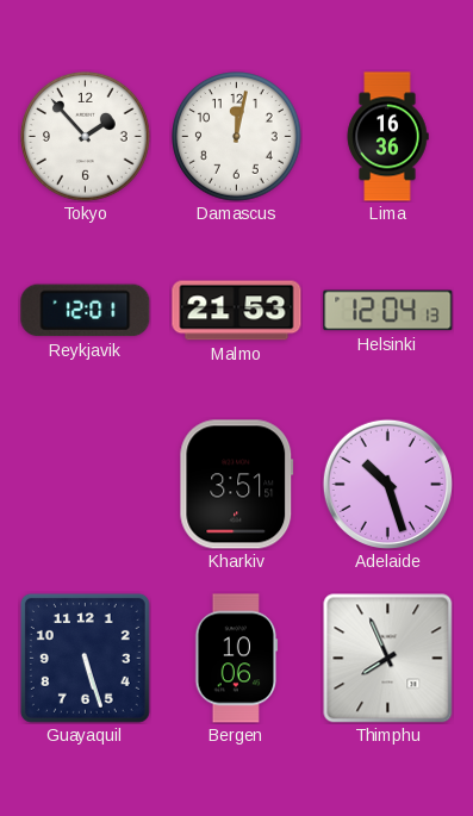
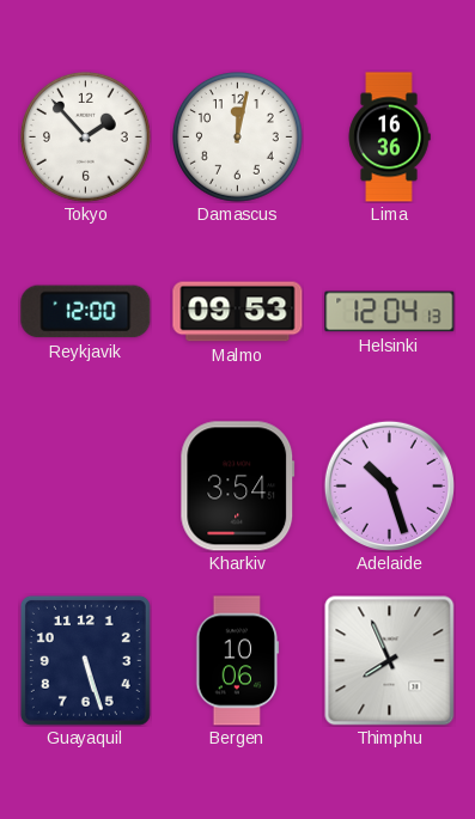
Reykjavik: 12:01 -> 12:00 (86, 312)
Malmo: 21:53 -> 09:53 (238, 312)
Kharkiv: 3:51 -> 3:54 (238, 487)
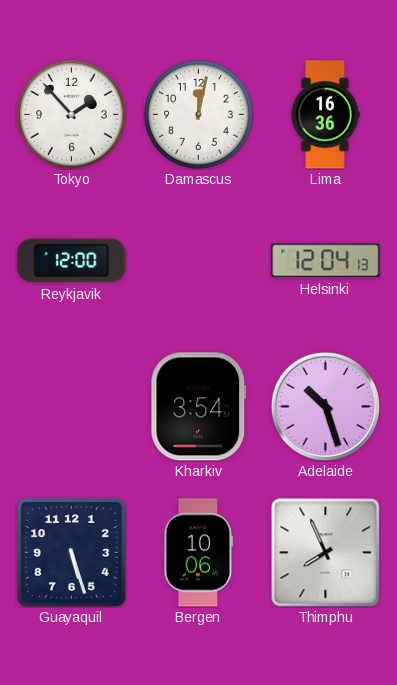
Malmo: 09:53 -> none (238, 312)
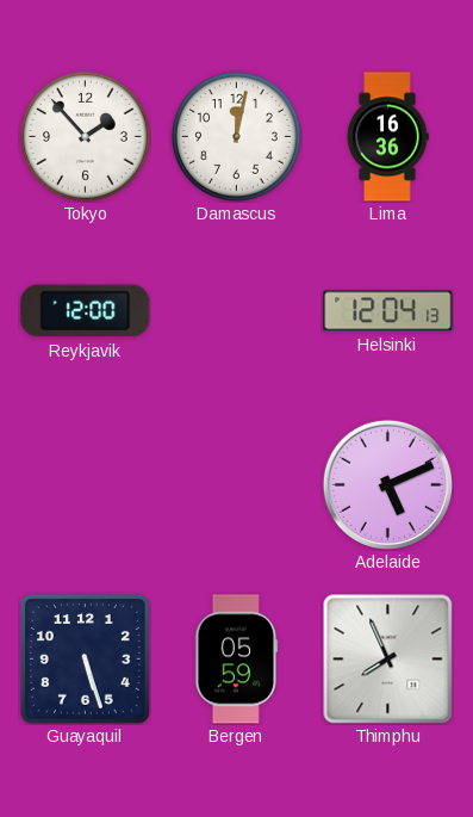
Kharkiv: 3:54 -> none (199, 407)
Adelaide: 10:27 -> 5:11 (387, 484)
Bergen: 10:06 -> 05:59 (237, 660)
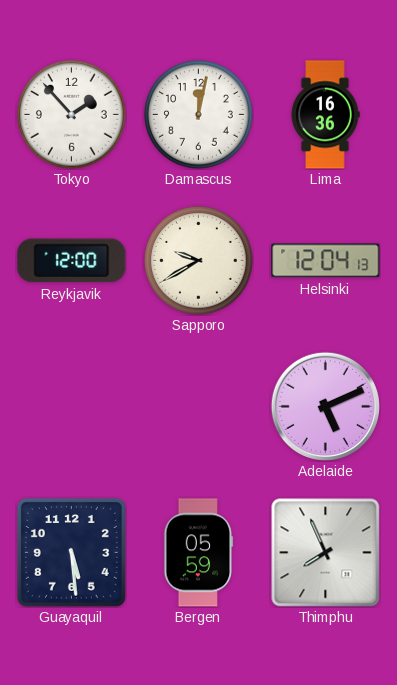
Sapporo: none -> 9:40 (199, 261)
Guayaquil: 5:27 -> 5:29 (71, 552)
